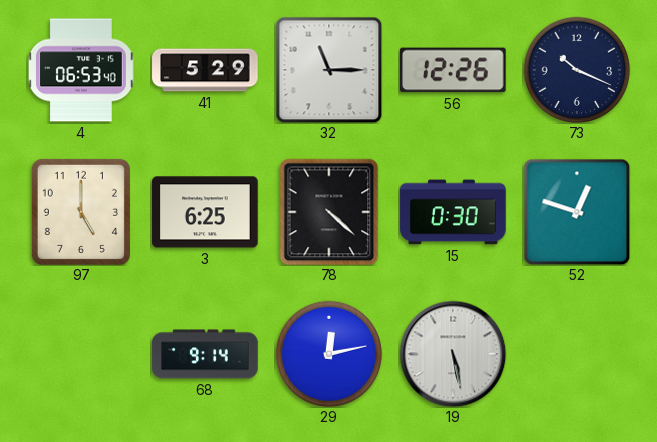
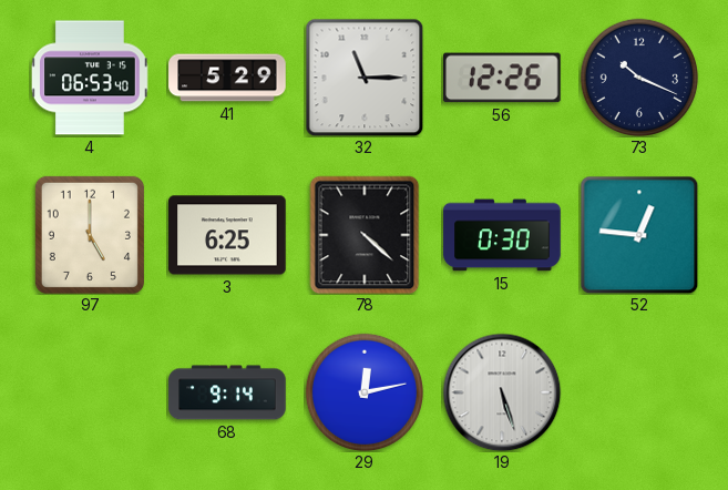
52: 12:48 -> 12:46 (639, 235)
19: 5:28 -> 5:27 (502, 392)
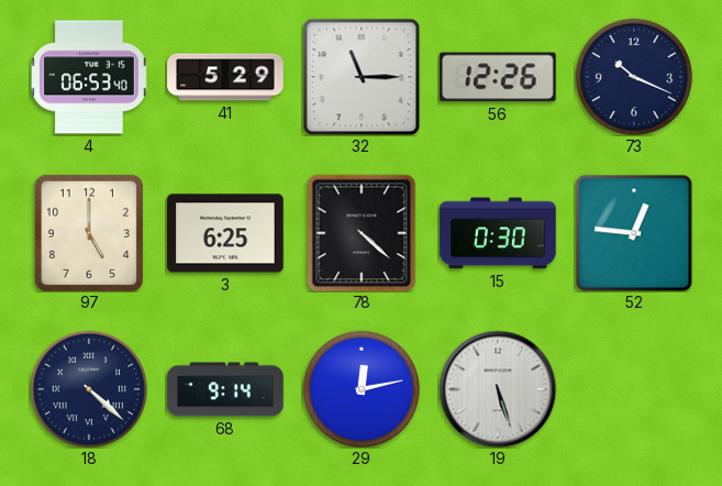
18: none -> 4:22 (89, 389)
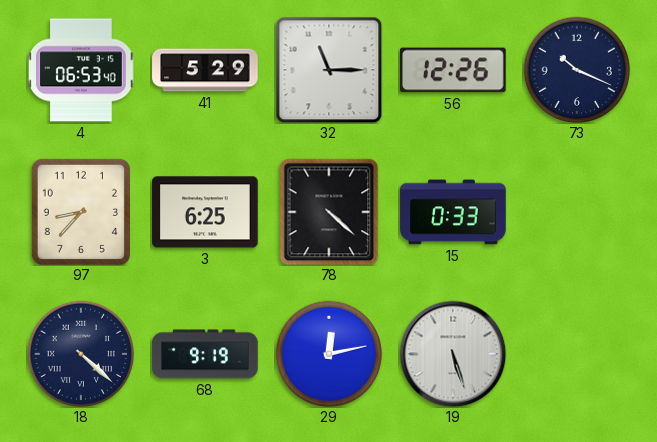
97: 5:00 -> 8:37 (81, 212)
15: 0:30 -> 0:33 (453, 212)
52: 12:46 -> none (634, 233)
68: 9:14 -> 9:19 (205, 354)
